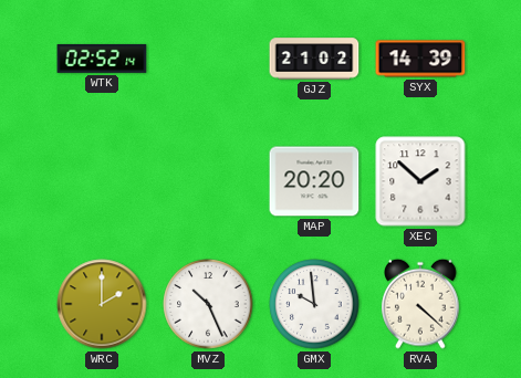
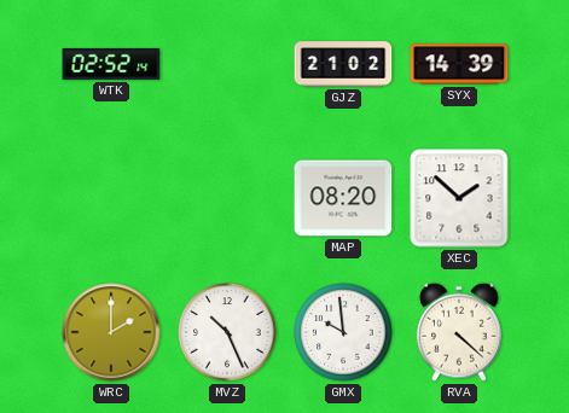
MAP: 20:20 -> 08:20 (343, 198)
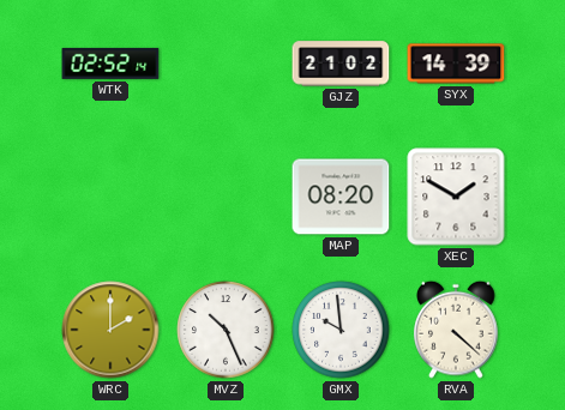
XEC: 1:52 -> 1:50 (456, 197)
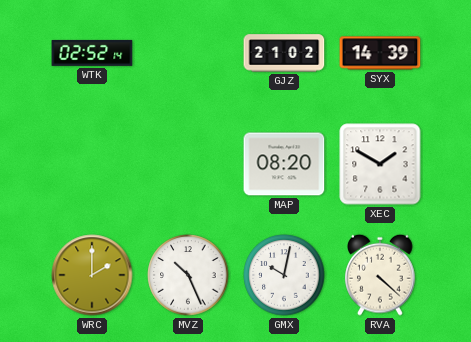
GMX: 9:59 -> 10:02 (284, 275)
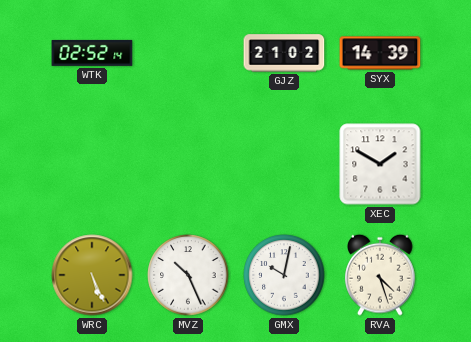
MAP: 08:20 -> none (284, 164)
WRC: 2:00 -> 5:26 (92, 275)
RVA: 4:22 -> 4:27 (380, 275)
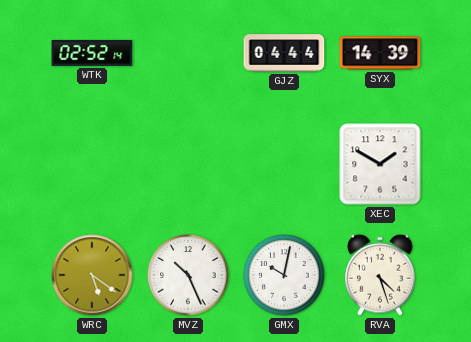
GJZ: 21:02 -> 04:44 (284, 53)
WRC: 5:26 -> 5:21 (92, 275)
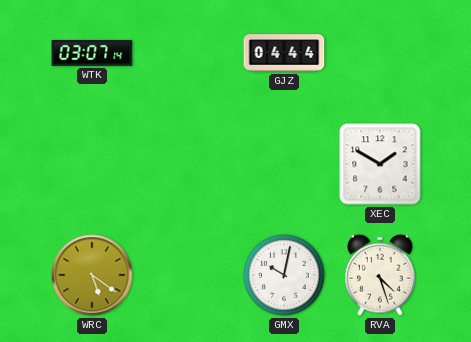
WTK: 02:52 -> 03:07 (92, 53)
SYX: 14:39 -> none (380, 53)
MVZ: 10:26 -> none (188, 275)
